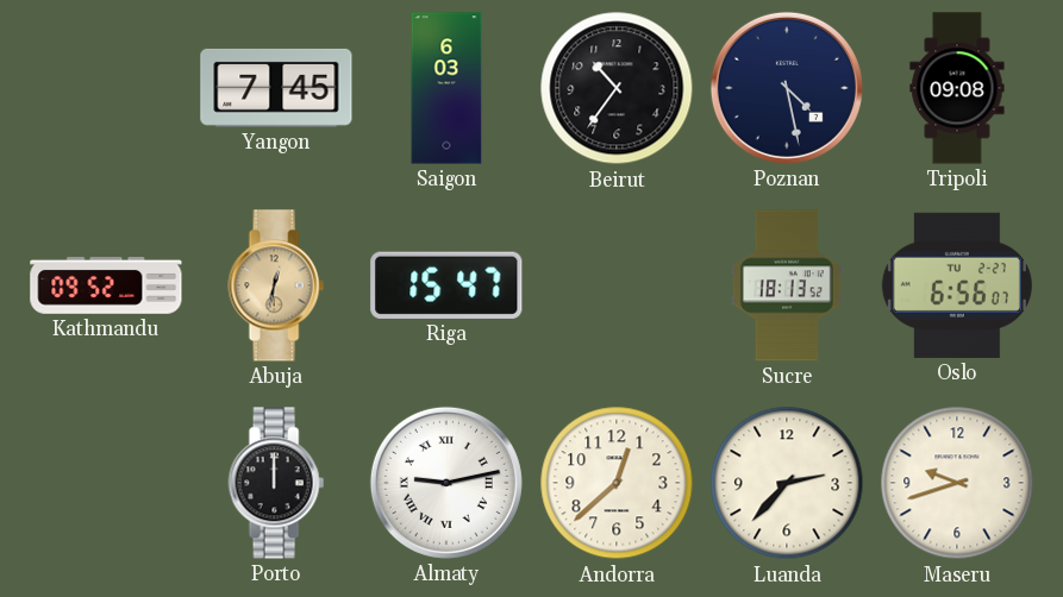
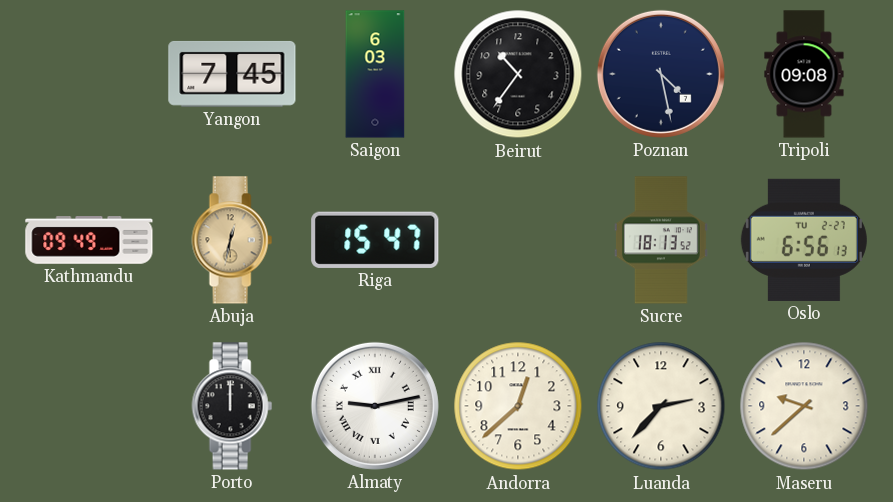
Kathmandu: 09:52 -> 09:49 (89, 241)
Oslo: 6:56:07 -> 6:56:13 (804, 240)
Maseru: 9:42 -> 9:38 (804, 406)
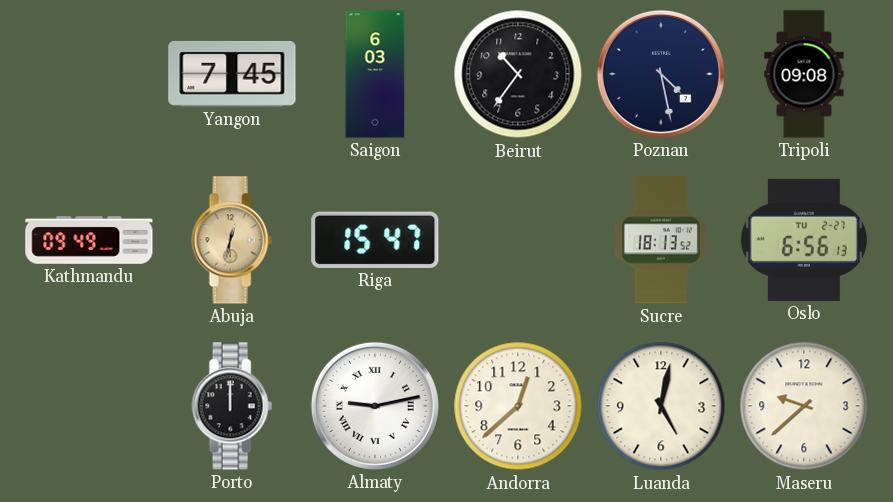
Luanda: 2:37 -> 5:02 (661, 406)
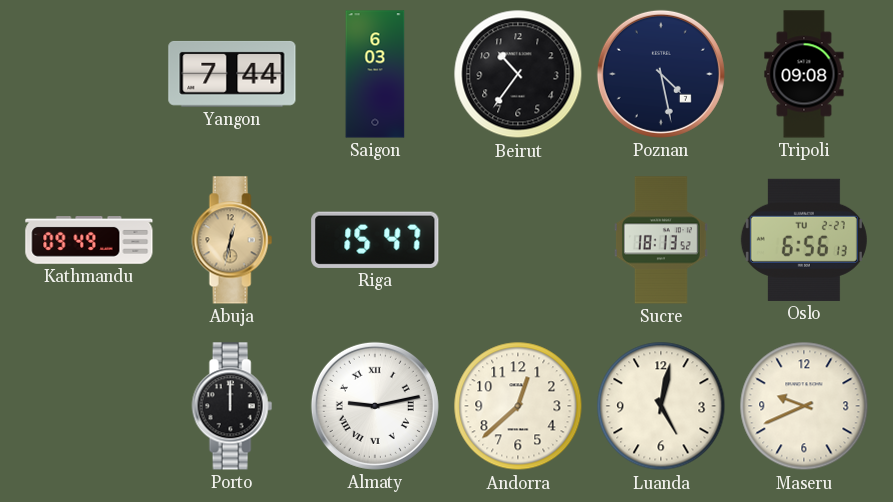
Yangon: 7:45 -> 7:44 (232, 74)
Maseru: 9:38 -> 9:41 (804, 406)
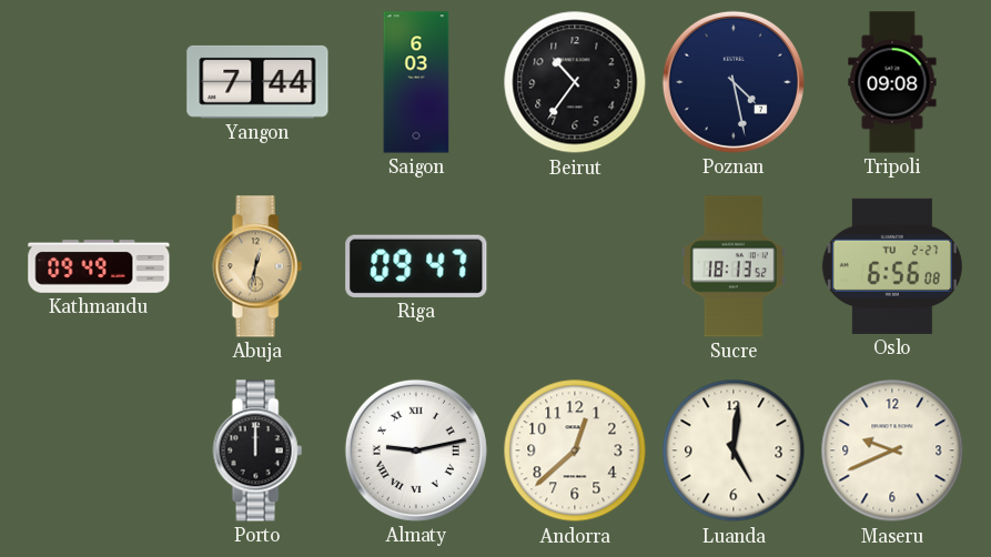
Riga: 15:47 -> 09:47 (416, 266)
Oslo: 6:56:13 -> 6:56:08 (892, 266)
Luanda: 5:02 -> 5:01 (734, 450)
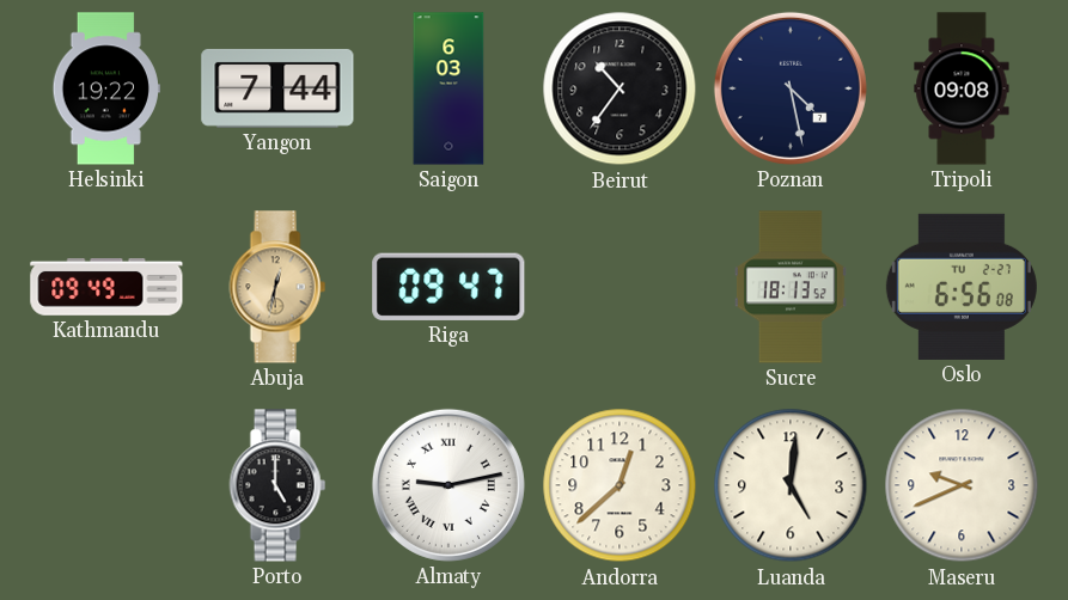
Helsinki: none -> 19:22 (106, 88)
Porto: 12:00 -> 5:00 (277, 485)
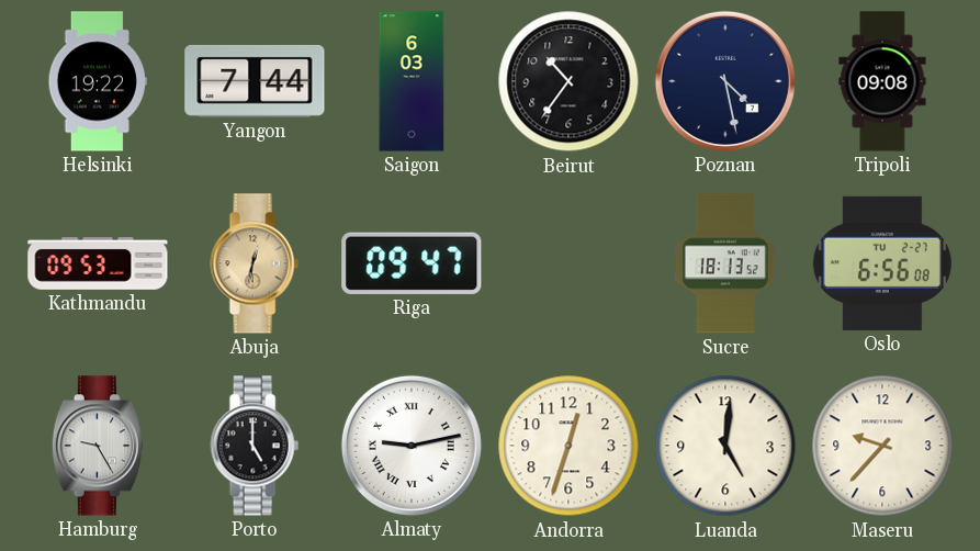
Kathmandu: 09:49 -> 09:53 (98, 265)
Hamburg: none -> 9:25 (98, 446)
Andorra: 12:38 -> 12:33 (568, 446)
Maseru: 9:41 -> 9:37 (882, 446)
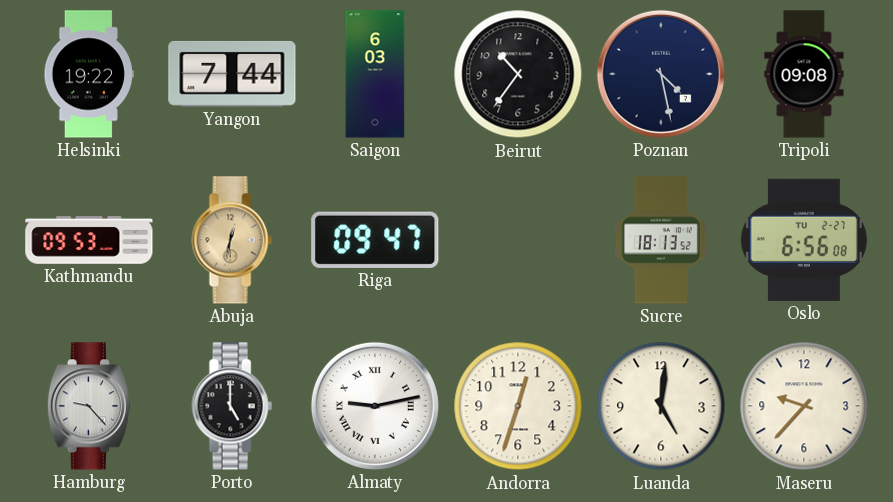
Hamburg: 9:25 -> 9:23 (89, 406)
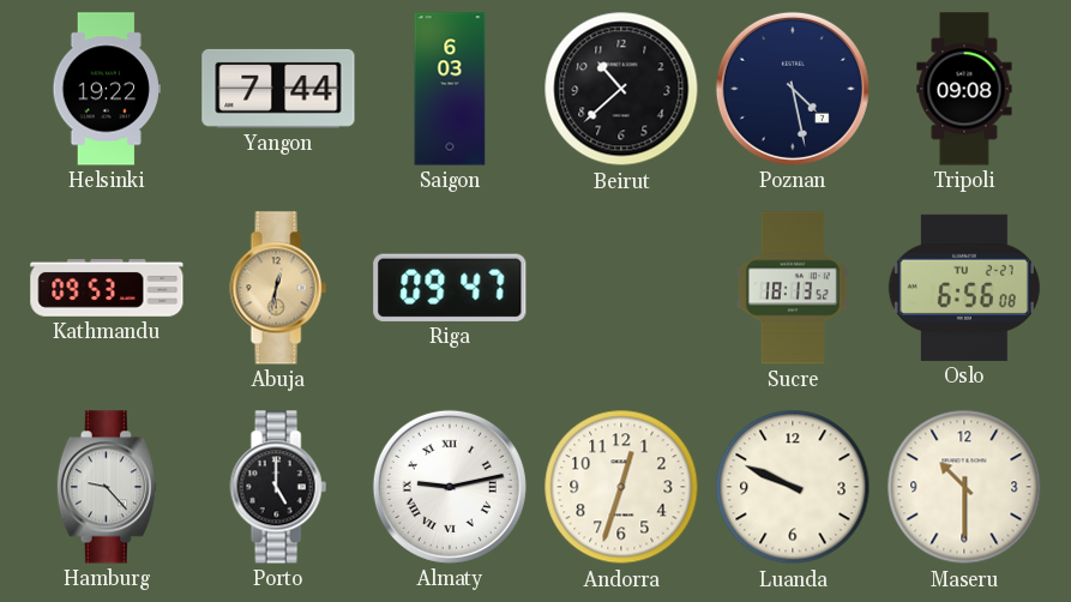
Beirut: 10:36 -> 10:38 (621, 89)
Luanda: 5:01 -> 9:49 (793, 487)
Maseru: 9:37 -> 10:30 (964, 487)
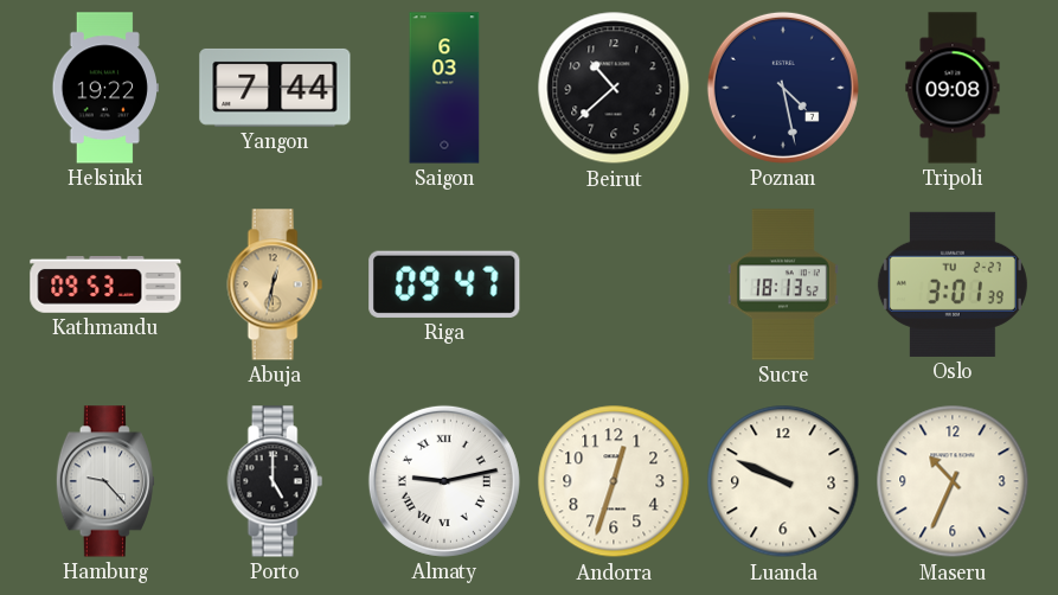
Oslo: 6:56 -> 3:01 (953, 284)
Maseru: 10:30 -> 10:34 (953, 481)
